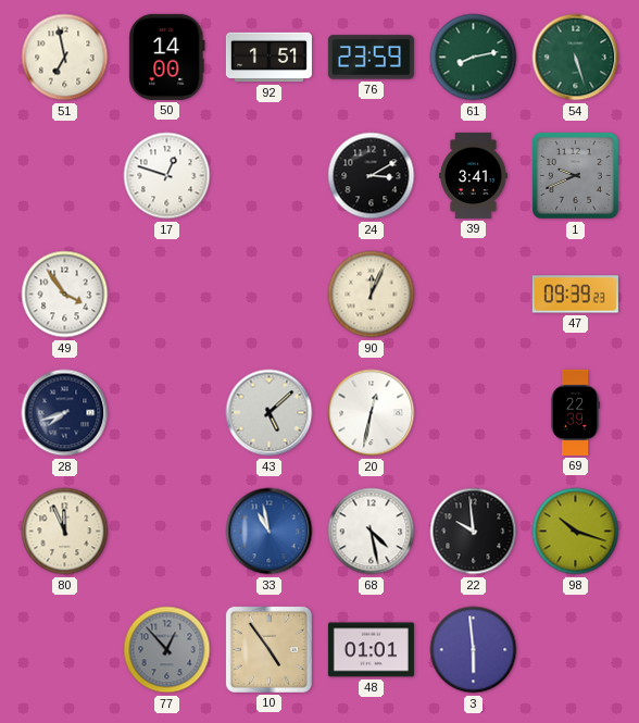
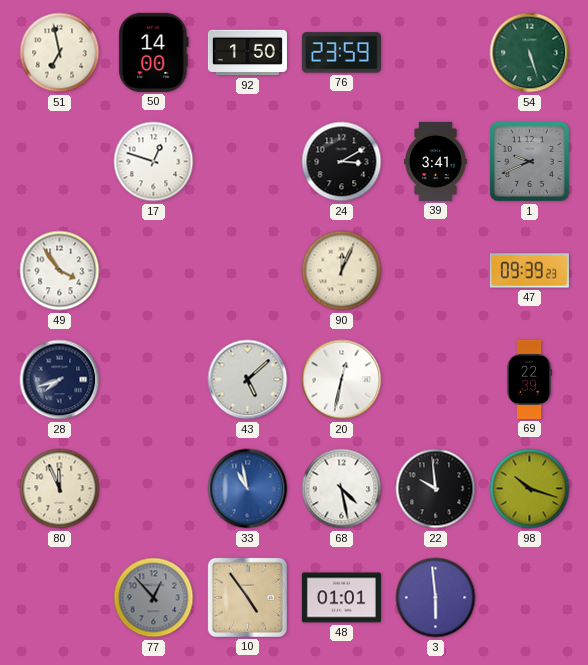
92: 1:51 -> 1:50 (247, 53)
61: 8:13 -> none (474, 58)
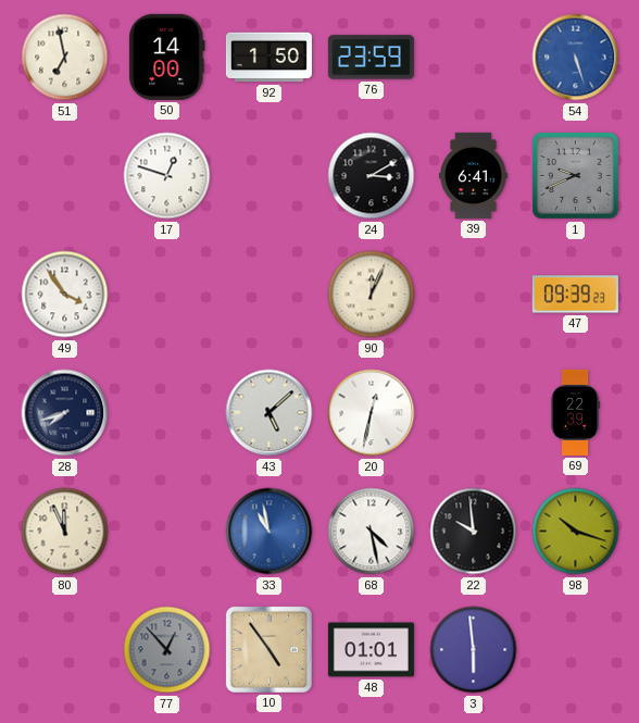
54 dial: green -> blue (576, 58)
39: 3:41 -> 6:41 (474, 175)
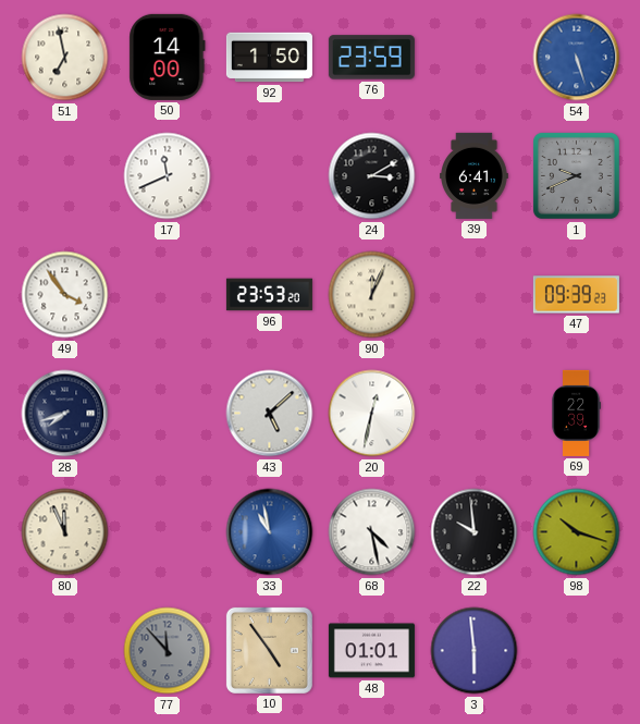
17: 12:48 -> 11:41 (168, 176)
96: none -> 23:53 (269, 295)
77: 12:53 -> 11:53 (168, 651)
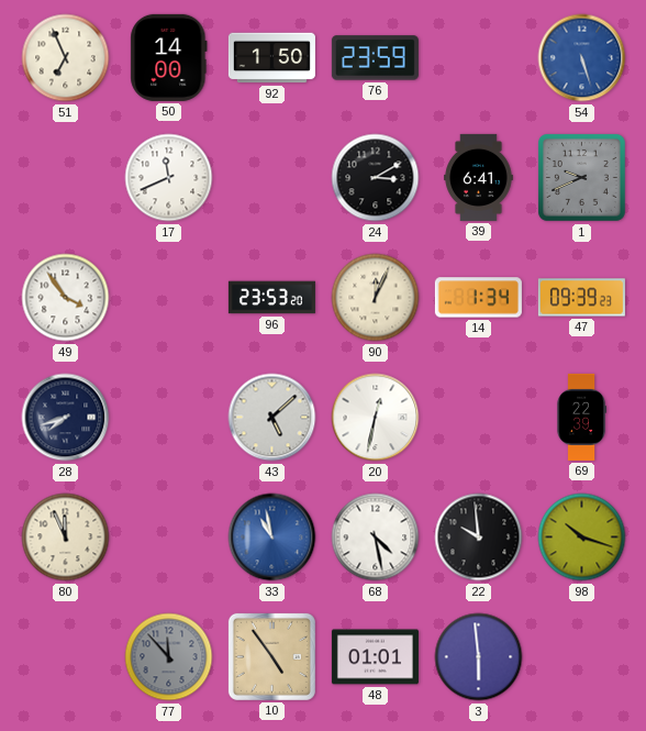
51: 6:58 -> 6:56 (66, 58)
14: none -> 1:34 (478, 298)
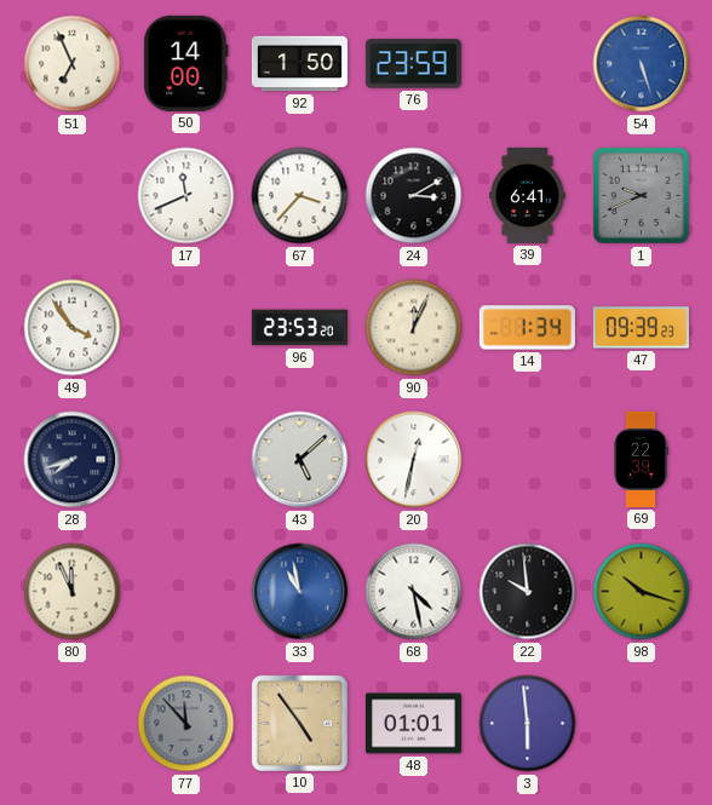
67: none -> 3:37 (300, 196)
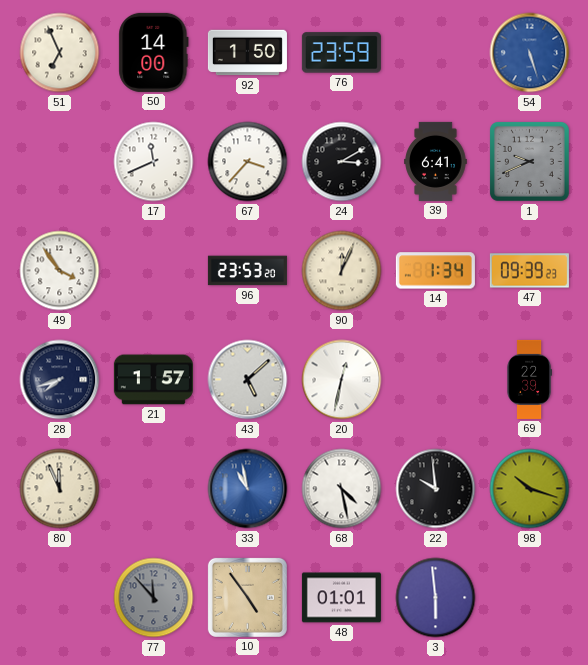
21: none -> 1:57 (153, 380)
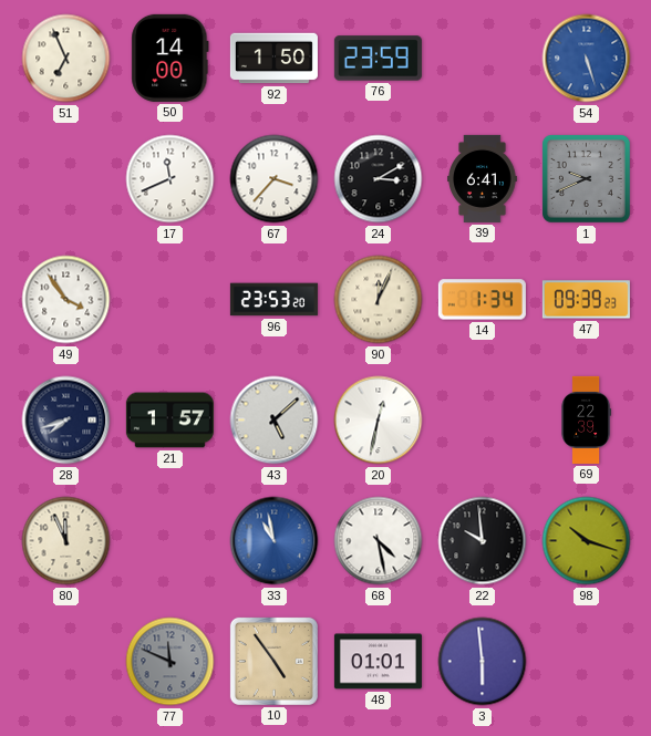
77: 11:53 -> 11:49 (170, 662)
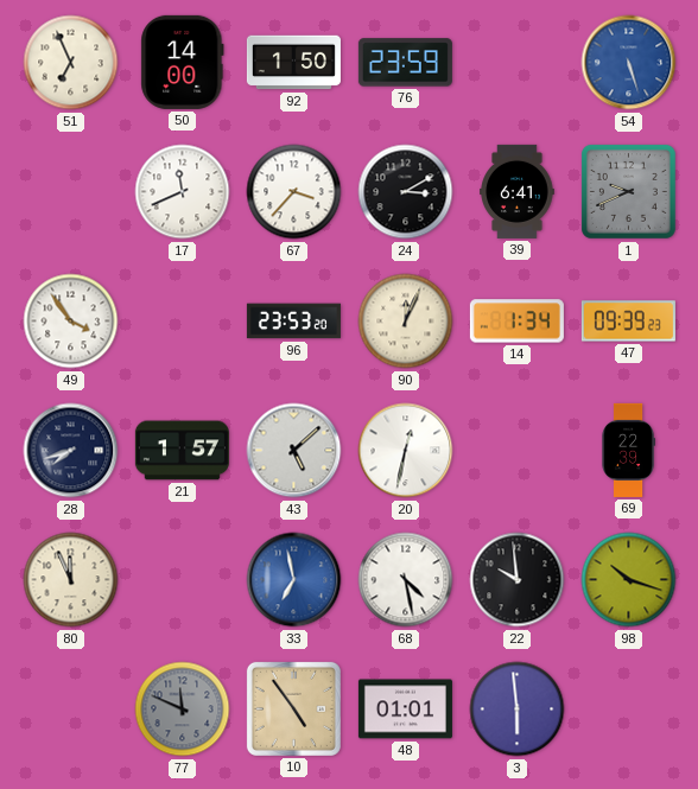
33: 10:58 -> 6:58 (294, 580)
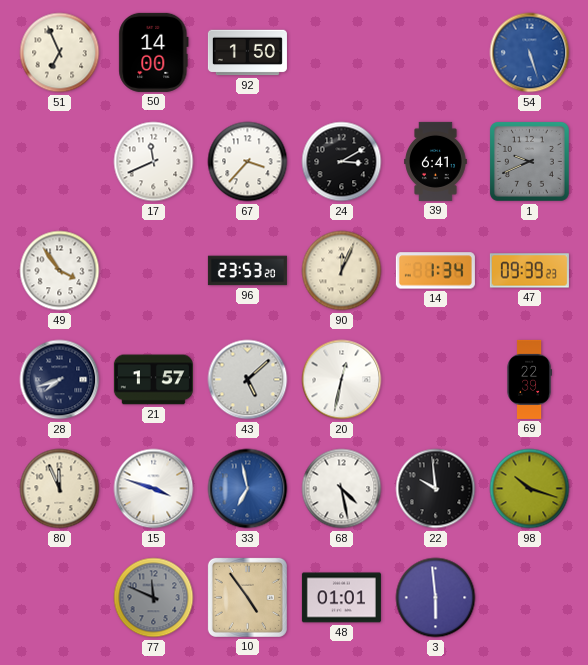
76: 23:59 -> none (405, 63)
15: none -> 3:48 (154, 489)
